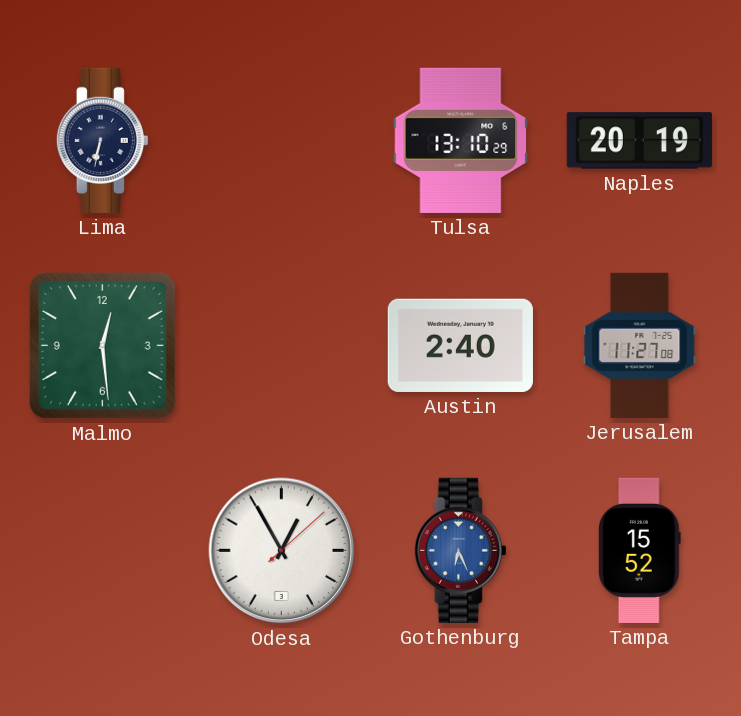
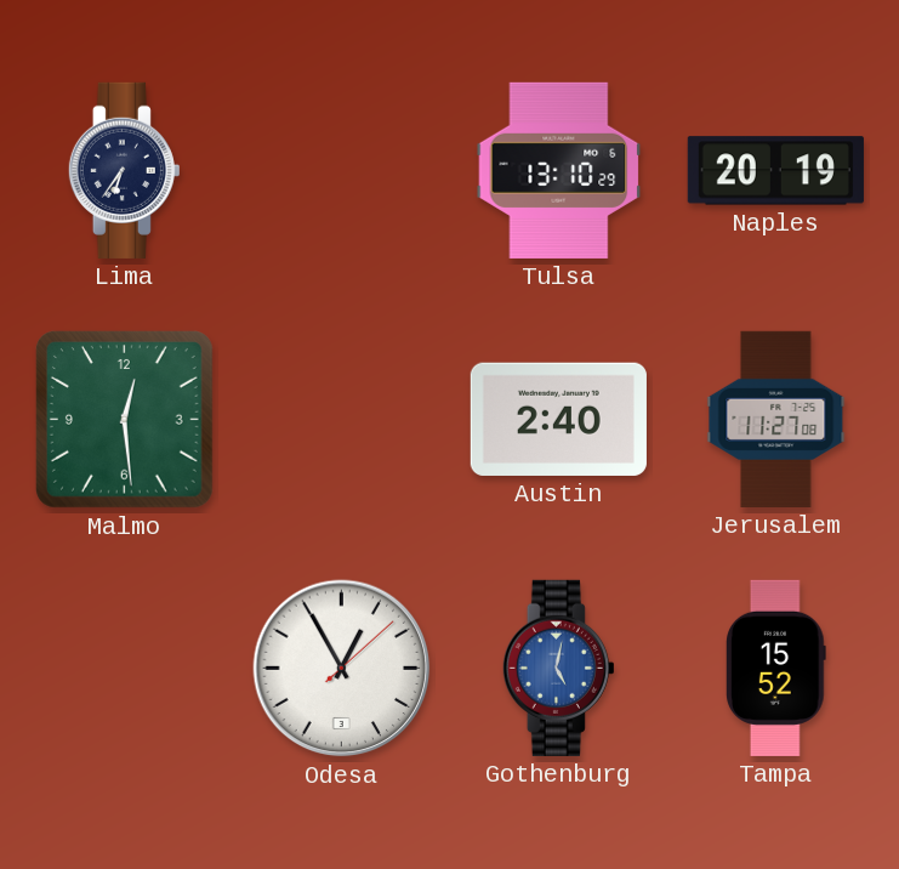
Lima: 6:32 -> 6:36 (124, 170)
Gothenburg: 6:26 -> 5:02 (558, 668)
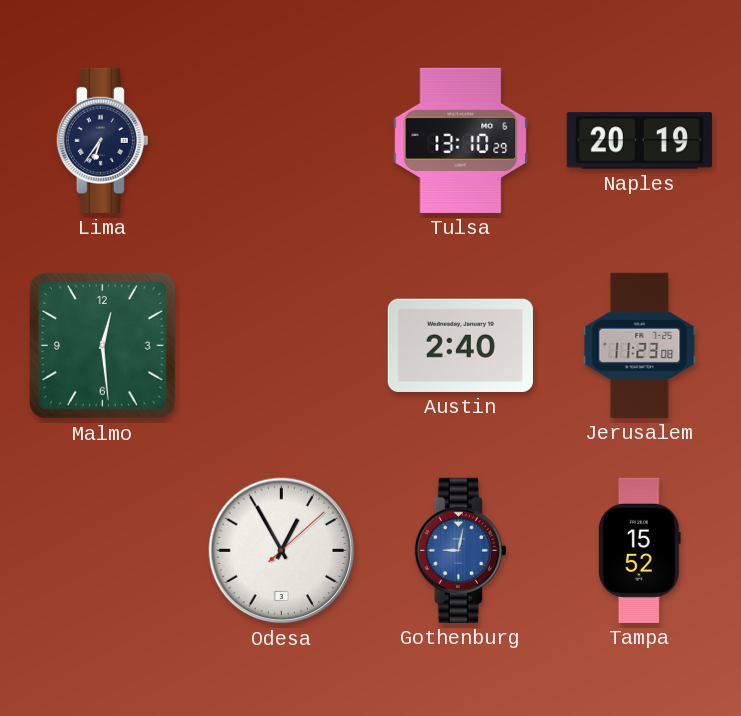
Jerusalem: 11:27 -> 11:23 (640, 345)
Gothenburg: 5:02 -> 9:02 (460, 550)
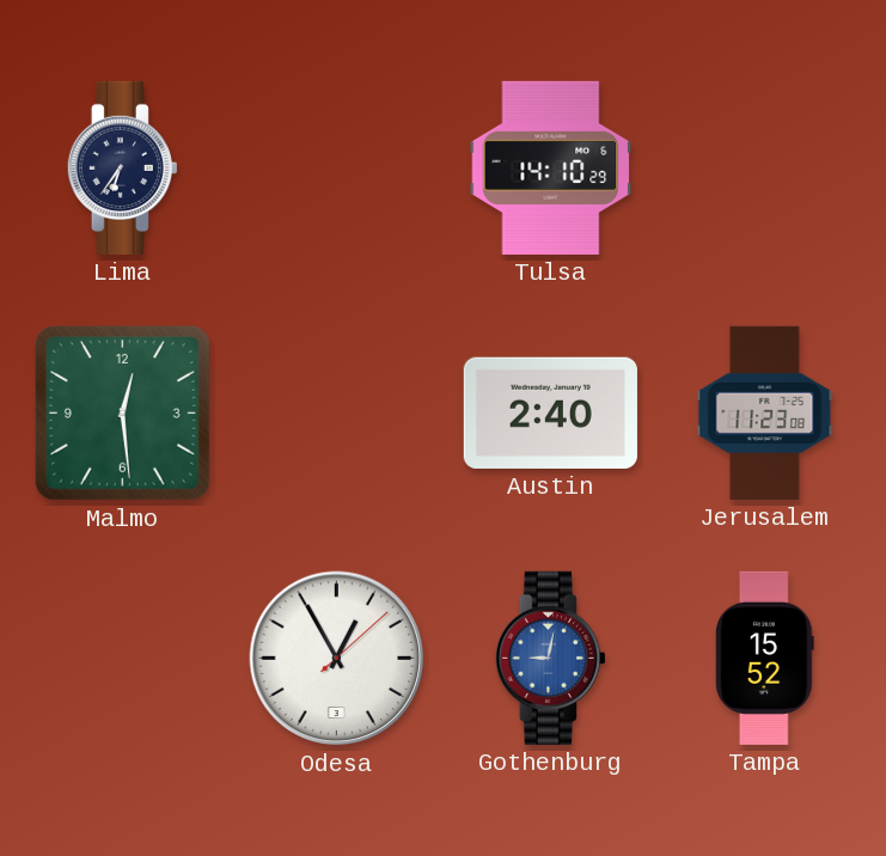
Tulsa: 13:10 -> 14:10 (551, 167)
Naples: 20:19 -> none (639, 141)
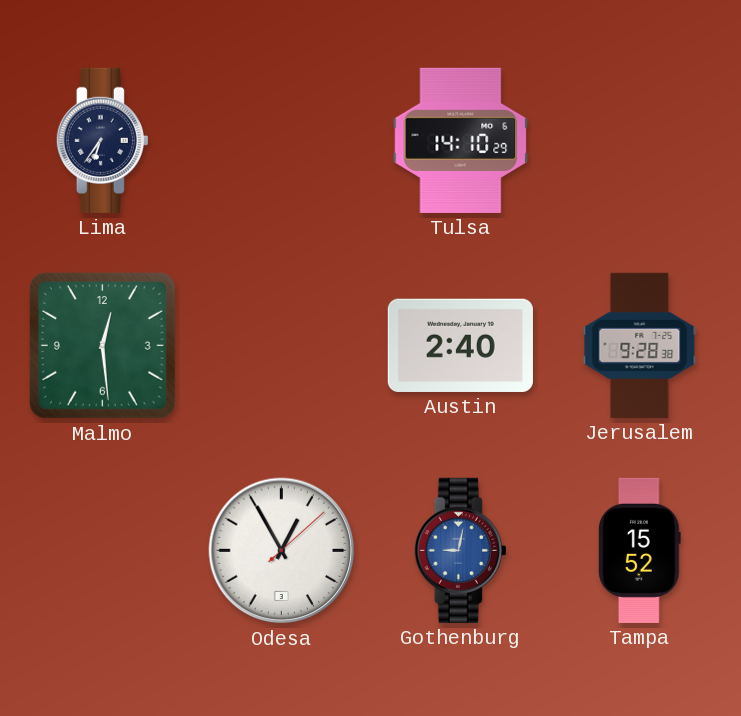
Jerusalem: 11:23 -> 9:28 (640, 345)
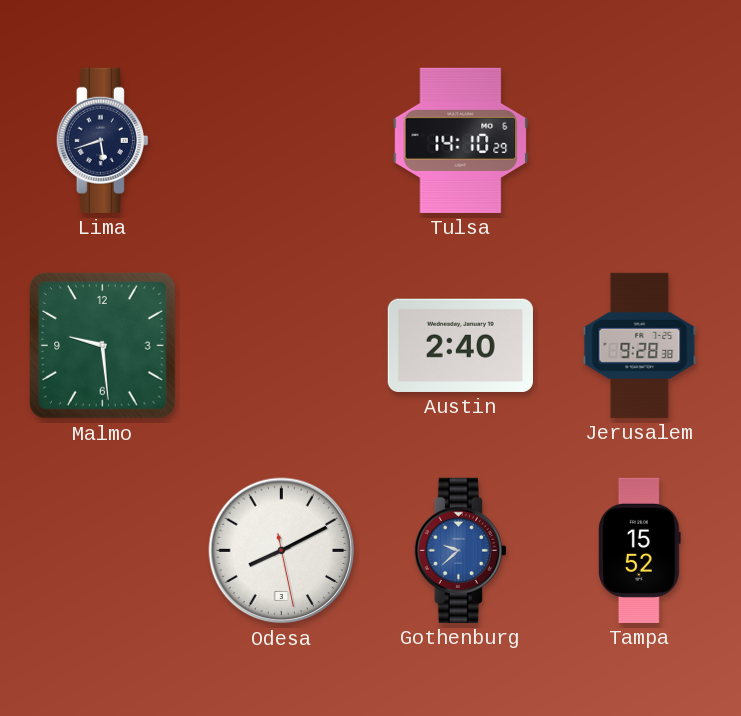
Lima: 6:36 -> 5:42 (102, 140)
Malmo: 12:29 -> 9:29 (102, 345)
Odesa: 12:55 -> 8:10 (282, 551)
Gothenburg: 9:02 -> 9:38 (460, 550)
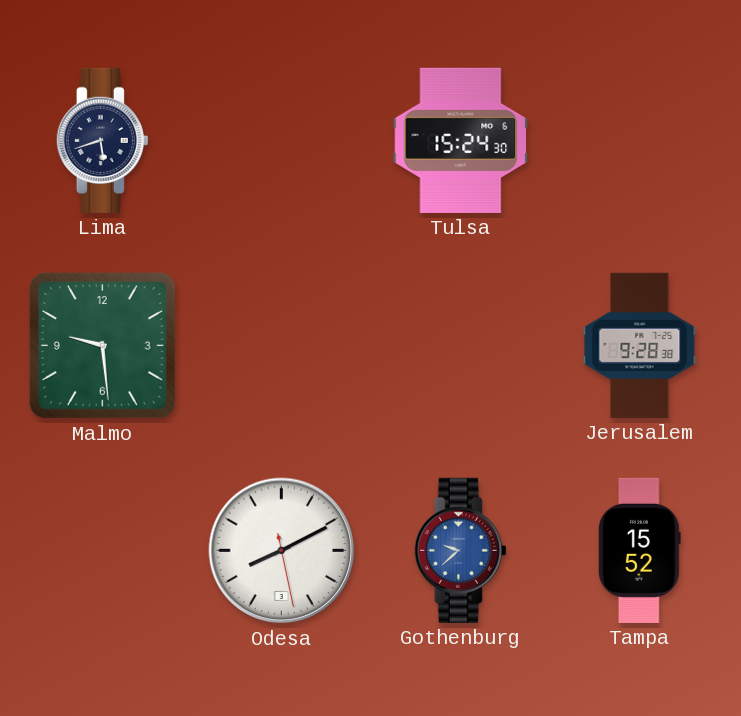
Tulsa: 14:10 -> 15:24 (461, 140)
Austin: 2:40 -> none (460, 345)
